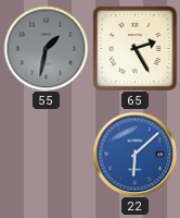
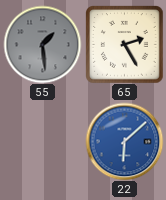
55: 1:32 -> 1:29 (42, 44)
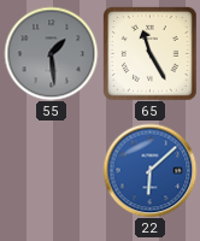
65: 2:25 -> 11:25 (149, 53)
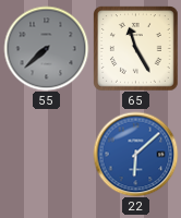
55: 1:29 -> 7:38 (46, 48)
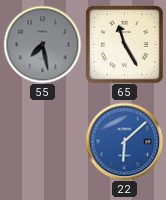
55: 7:38 -> 7:28 (42, 44)
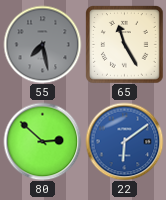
80: none -> 2:52 (42, 141)
22: 6:08 -> 6:09 (124, 141)
